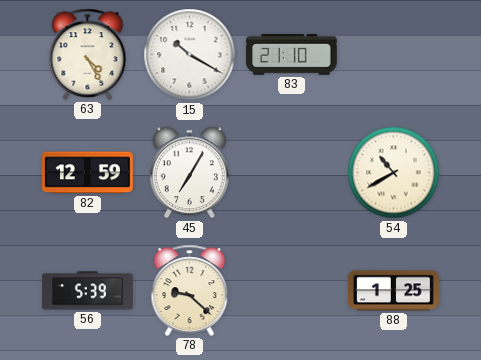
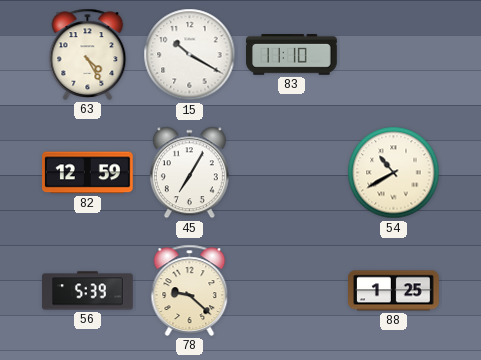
83: 21:10 -> 11:10 (292, 55)
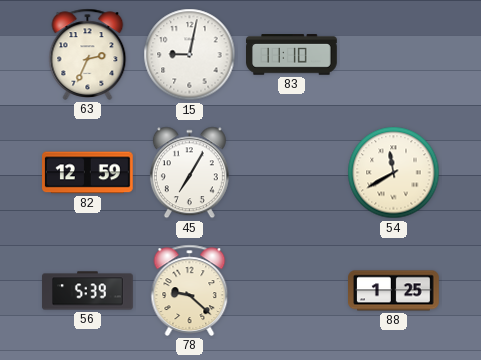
63: 4:25 -> 2:34 (88, 54)
15: 10:20 -> 9:02 (190, 55)
54: 10:40 -> 11:40 (394, 173)
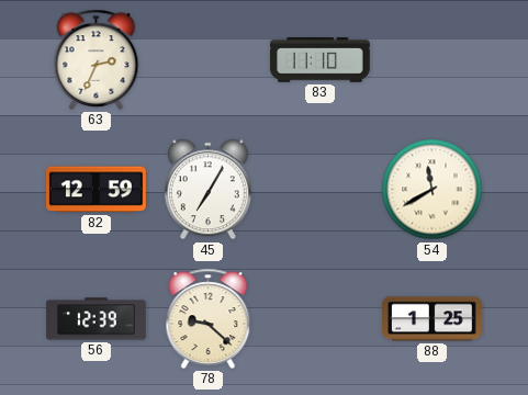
15: 9:02 -> none (190, 55)
56: 5:39 -> 12:39 (97, 319)
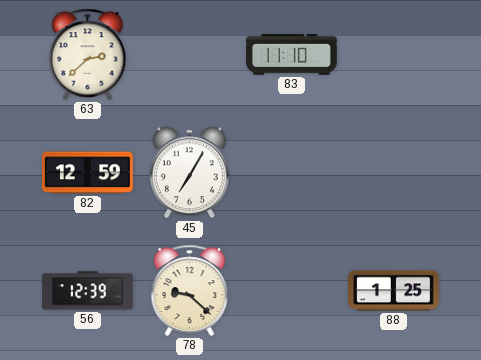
63: 2:34 -> 2:38 (88, 54)
54: 11:40 -> none (432, 190)
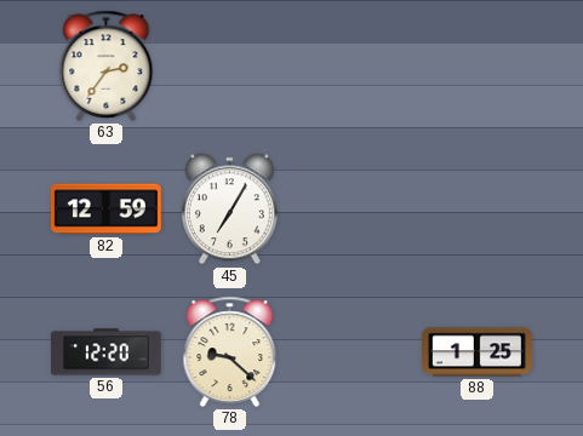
63: 2:38 -> 2:36 (107, 65)
83: 11:10 -> none (292, 55)
56: 12:39 -> 12:20 (107, 352)
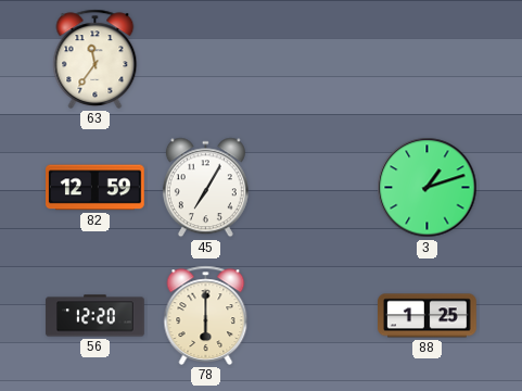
63: 2:36 -> 11:36 (96, 59)
3: none -> 1:12 (428, 188)
78: 9:22 -> 6:00 (206, 315)
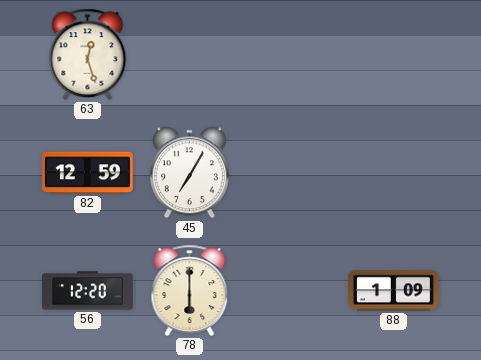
63: 11:36 -> 12:27 (88, 54)
3: 1:12 -> none (428, 188)
88: 1:25 -> 1:09 (394, 291)
